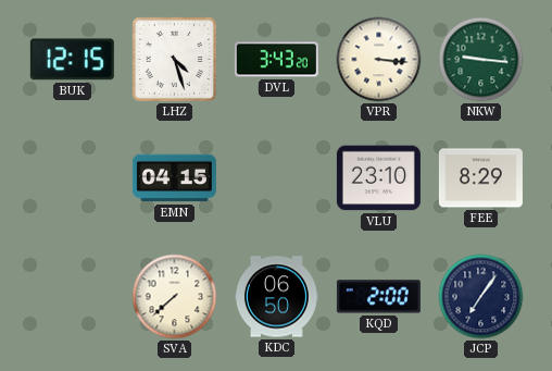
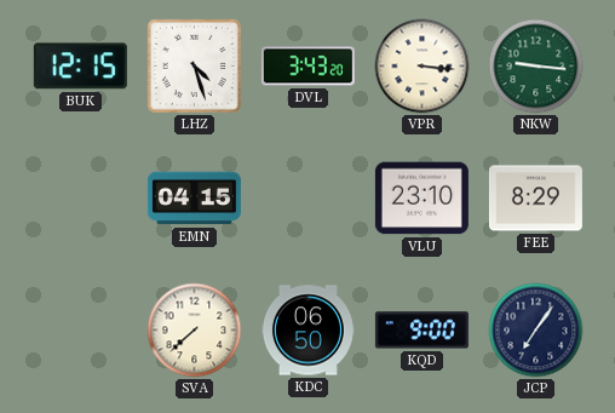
KQD: 2:00 -> 9:00 (421, 331)
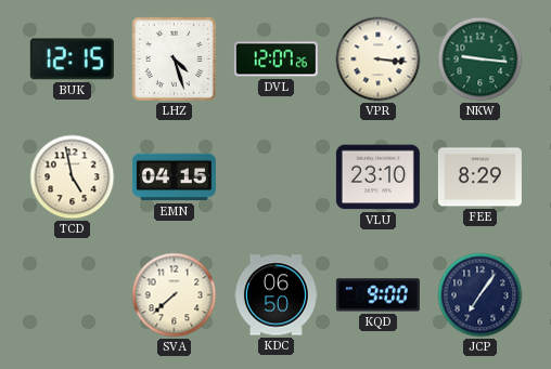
DVL: 3:43 -> 12:07 (275, 60)
TCD: none -> 4:58 (73, 177)
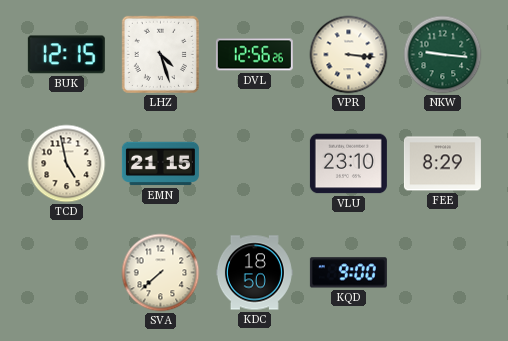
DVL: 12:07 -> 12:56 (254, 55)
EMN: 04:15 -> 21:15 (160, 164)
KDC: 06:50 -> 18:50 (254, 273)
JCP: 7:06 -> none (480, 295)
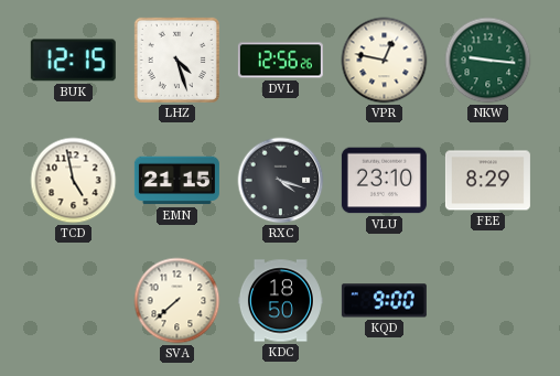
VPR: 3:16 -> 12:47 (385, 61)
RXC: none -> 4:18 (281, 181)
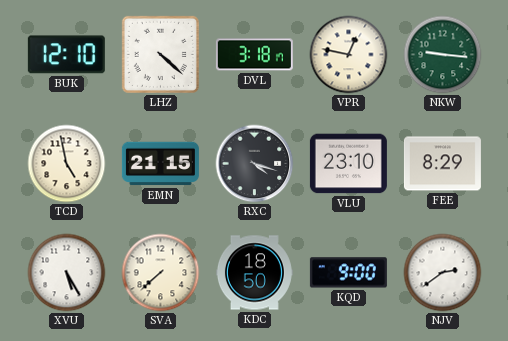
BUK: 12:15 -> 12:10 (66, 55)
LHZ: 4:27 -> 4:22 (160, 54)
DVL: 12:56 -> 3:18 (254, 55)
XVU: none -> 5:25 (67, 273)
NJV: none -> 2:39 (443, 273)
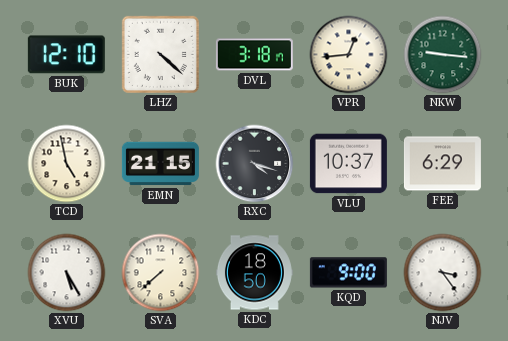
VPR: 12:47 -> 12:44 (349, 55)
VLU: 23:10 -> 10:37 (348, 164)
FEE: 8:29 -> 6:29 (442, 164)
NJV: 2:39 -> 3:24 (443, 273)
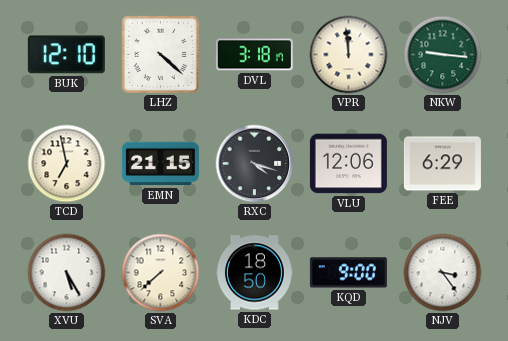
VPR: 12:44 -> 11:59 (349, 55)
TCD: 4:58 -> 6:58 (67, 164)
VLU: 10:37 -> 12:06 (348, 164)
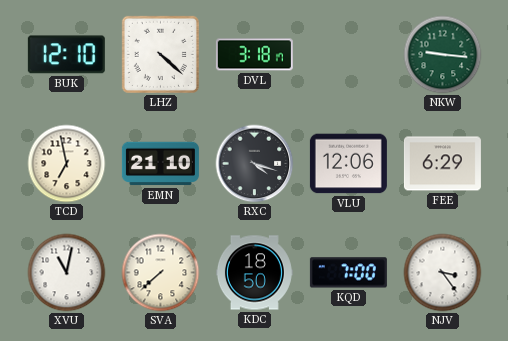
VPR: 11:59 -> none (349, 55)
EMN: 21:15 -> 21:10 (160, 164)
XVU: 5:25 -> 11:02 (67, 273)
KQD: 9:00 -> 7:00 (348, 273)
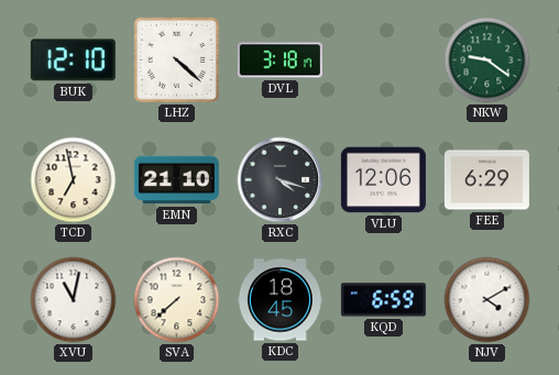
NKW: 9:16 -> 9:21 (487, 60)
KDC: 18:50 -> 18:45 (279, 300)
KQD: 7:00 -> 6:59 (383, 300)
NJV: 3:24 -> 4:10 (487, 300)
